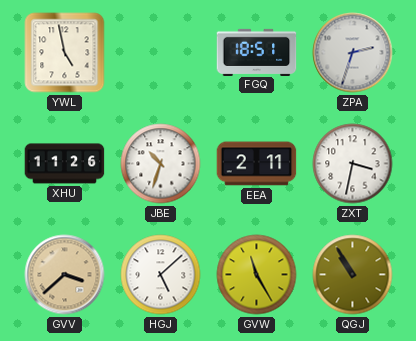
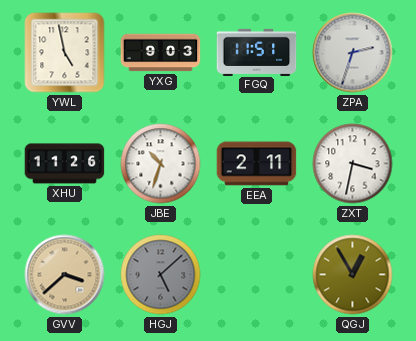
YXG: none -> 9:03 (161, 53)
FGQ: 18:51 -> 11:51 (257, 52)
HGJ dial: white -> grey (161, 275)
GVW: 11:25 -> none (257, 275)
QGJ: 10:55 -> 12:55 (353, 275)
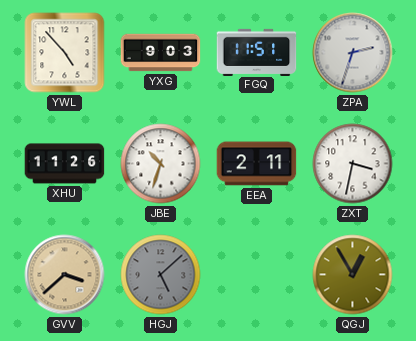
YWL: 4:58 -> 4:53 (65, 53)
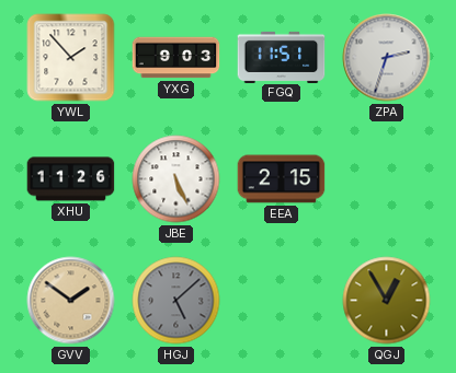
YWL: 4:53 -> 1:53 (71, 58)
JBE: 10:33 -> 5:26 (176, 179)
EEA: 2:11 -> 2:15 (282, 179)
ZXT: 3:32 -> none (353, 164)
GVV: 3:38 -> 1:51 (71, 301)
